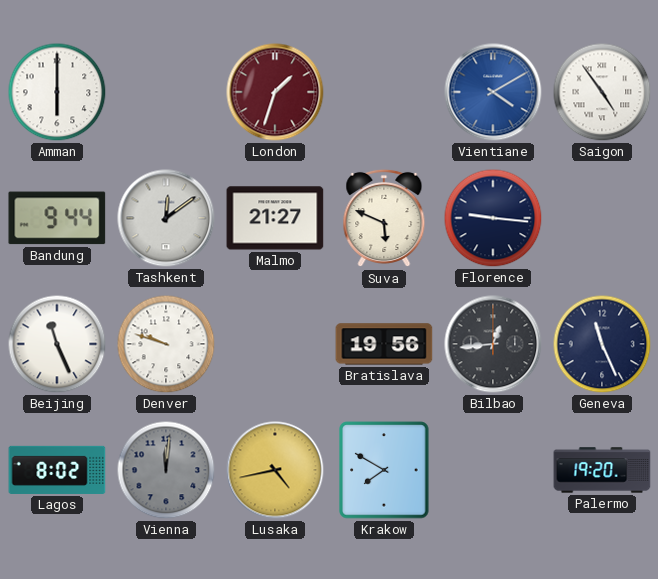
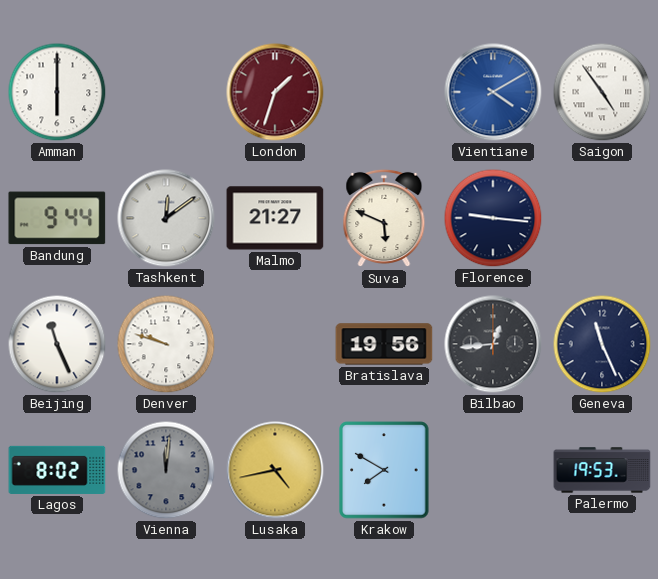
Palermo: 19:20 -> 19:53 (602, 470)
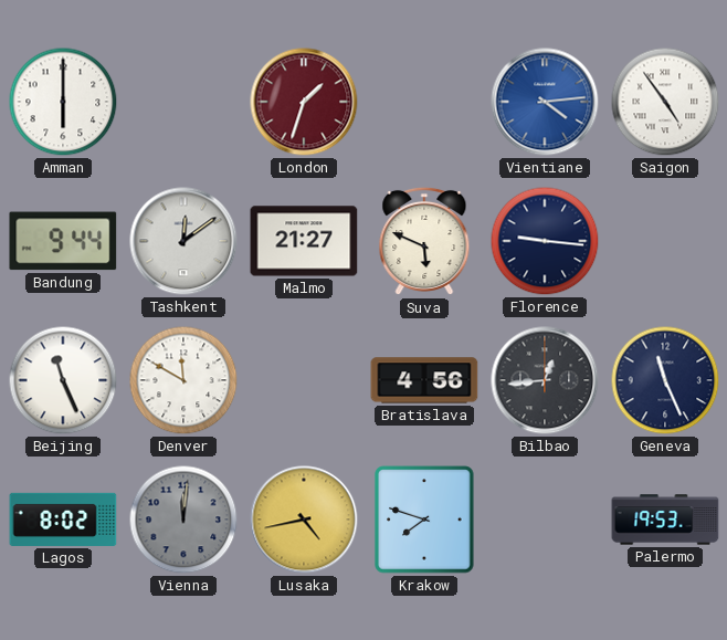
Vientiane: 4:10 -> 4:14 (545, 102)
Denver: 9:48 -> 11:50 (183, 380)
Bratislava: 19:56 -> 4:56 (424, 380)
Krakow: 7:50 -> 7:48 (424, 520)
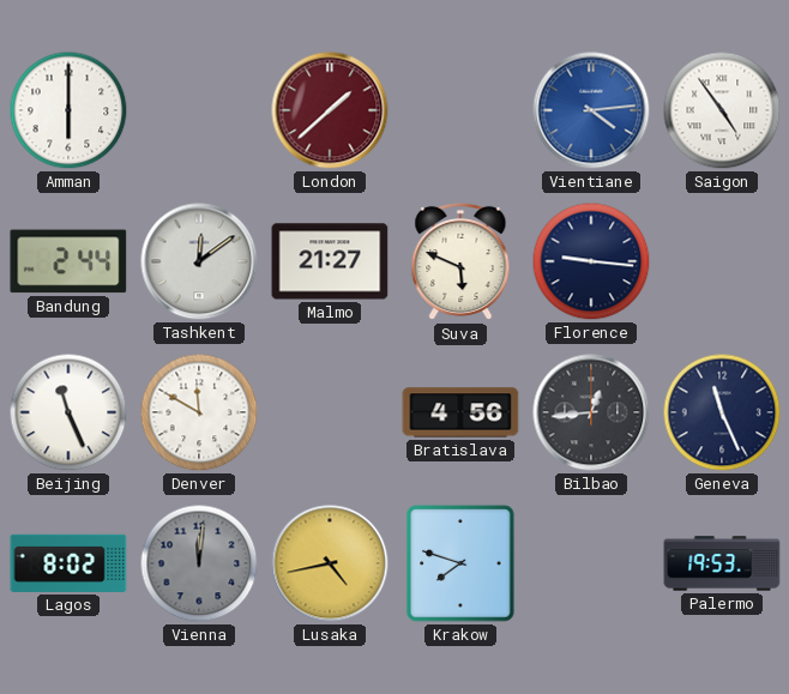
London: 1:33 -> 1:38 (330, 110)
Bandung: 9:44 -> 2:44 (68, 261)
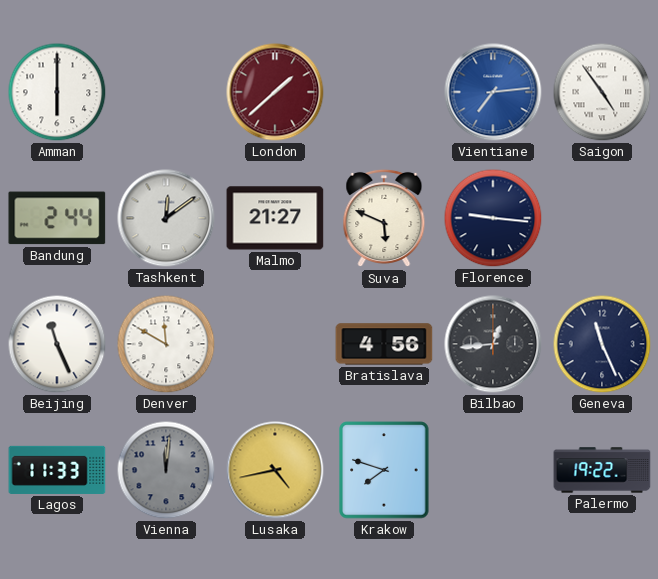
Vientiane: 4:14 -> 7:14 (493, 92)
Lagos: 8:02 -> 11:33 (57, 470)
Palermo: 19:53 -> 19:22 (602, 470)
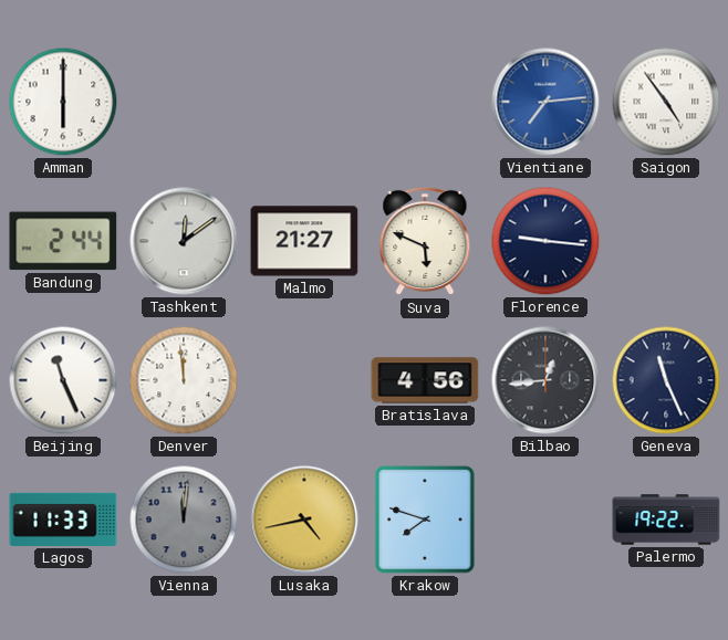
London: 1:38 -> none (275, 92)
Denver: 11:50 -> 11:59 (184, 380)
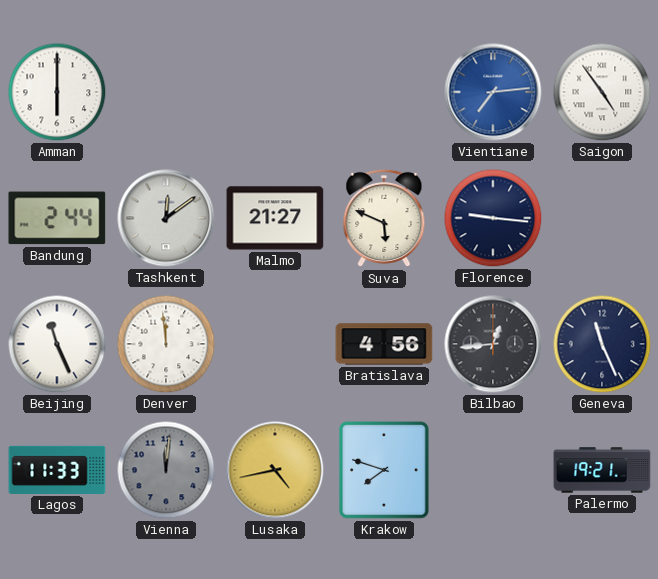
Palermo: 19:22 -> 19:21 (602, 470)
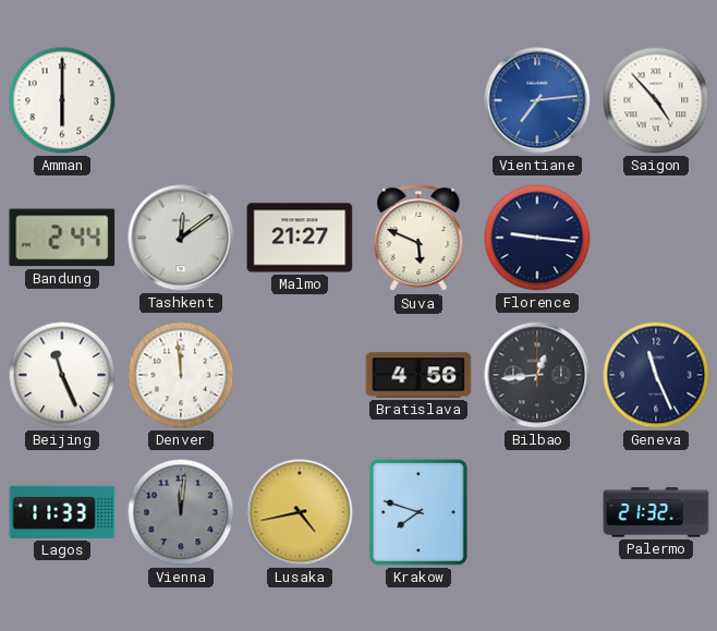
Saigon: 4:54 -> 4:53 (656, 100)
Palermo: 19:21 -> 21:32 (656, 512)
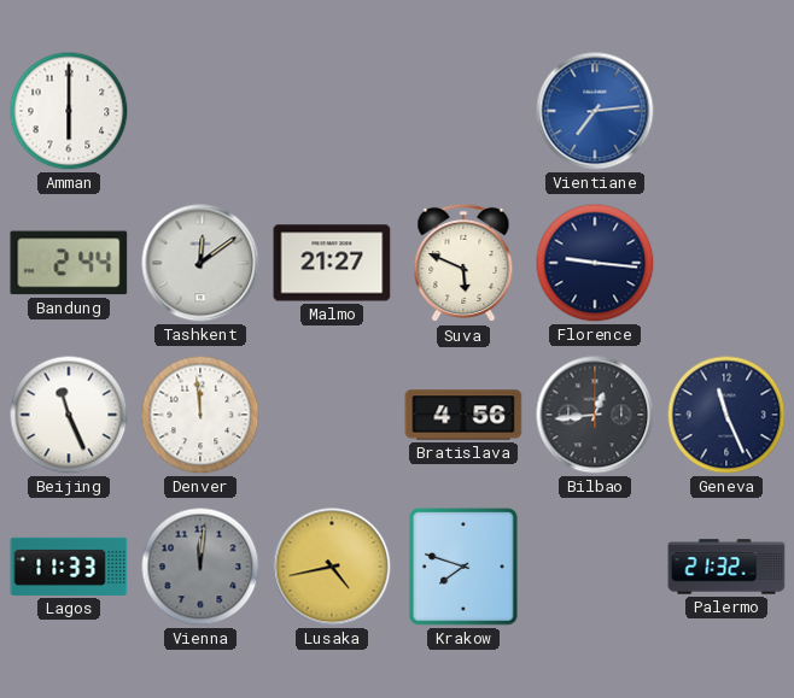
Saigon: 4:53 -> none (656, 100)
